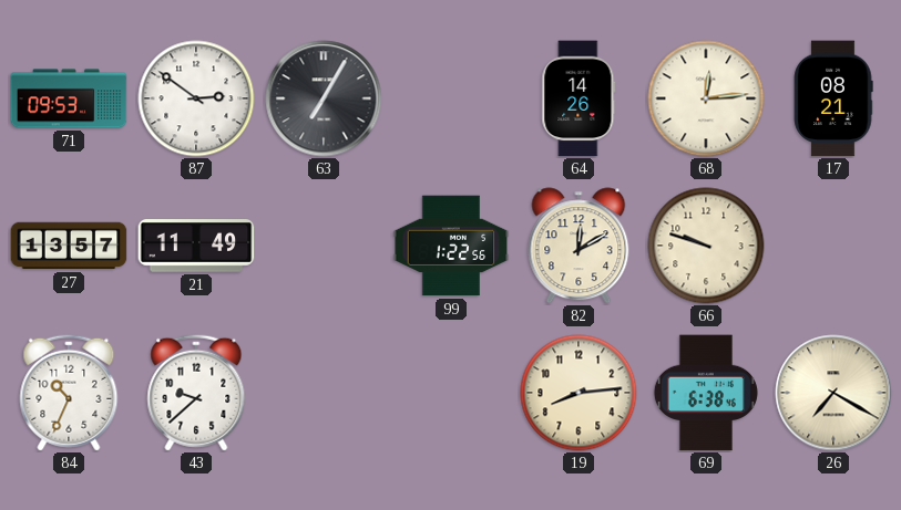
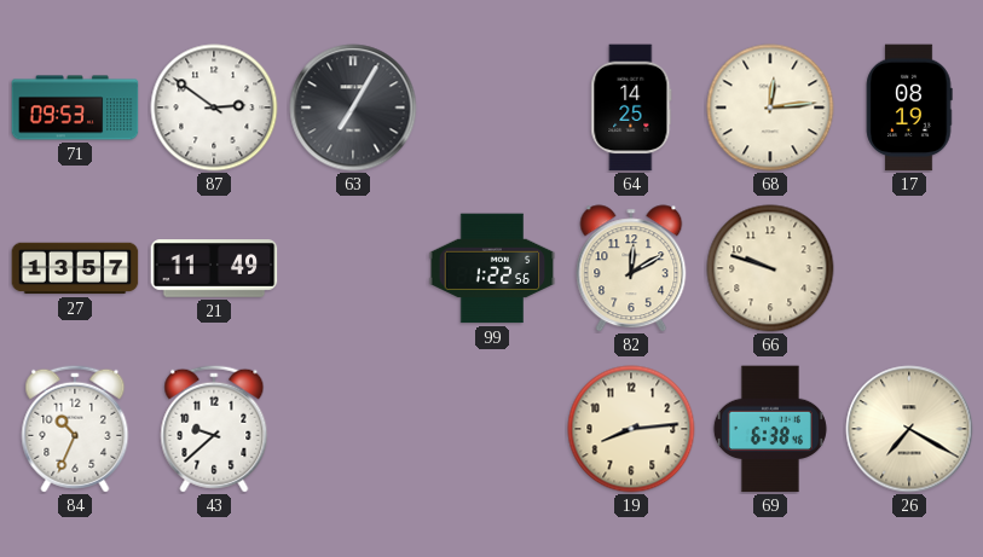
64: 14:26 -> 14:25 (631, 108)
17: 08:21 -> 08:19 (909, 108)
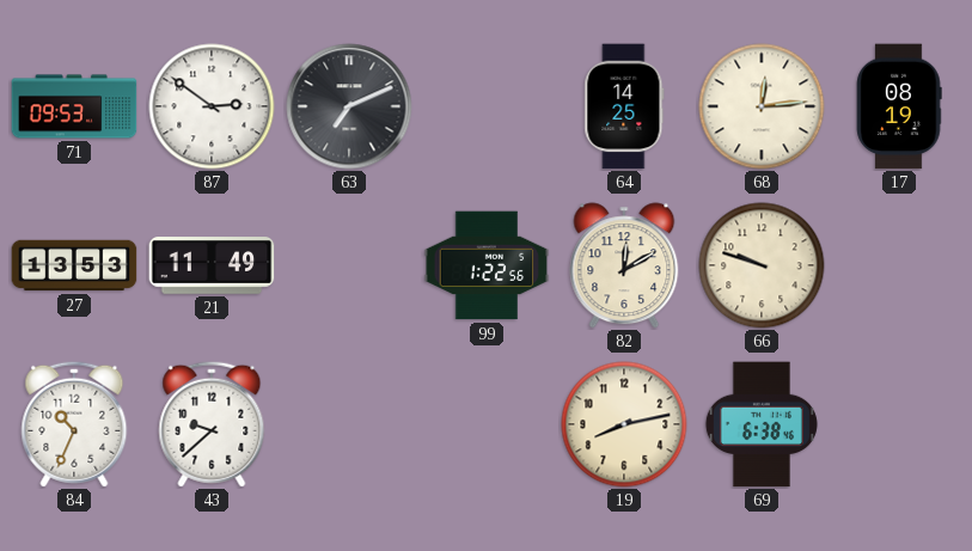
63: 7:05 -> 7:11 (349, 106)
27: 13:57 -> 13:53 (74, 265)
19: 8:14 -> 8:13 (624, 424)
26: 7:20 -> none (909, 429)
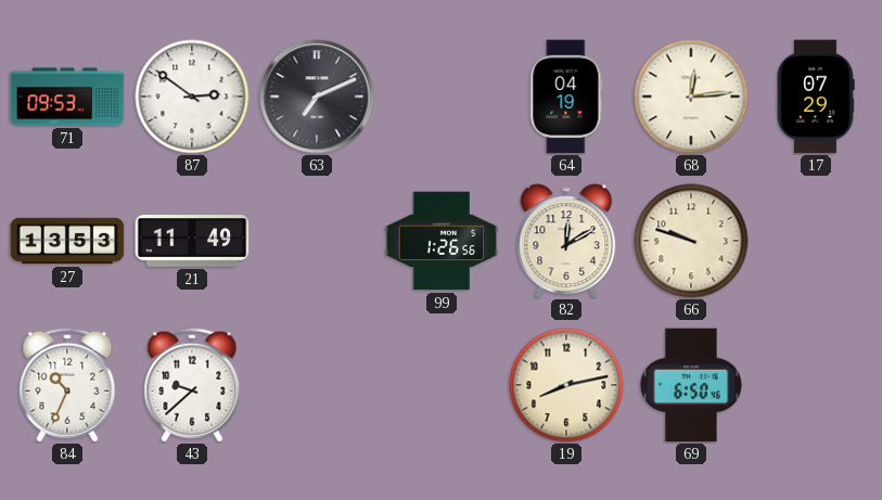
64: 14:25 -> 04:19 (566, 97)
17: 08:19 -> 07:29 (816, 97)
99: 1:22 -> 1:26 (442, 241)
69: 6:38 -> 6:50 (691, 385)
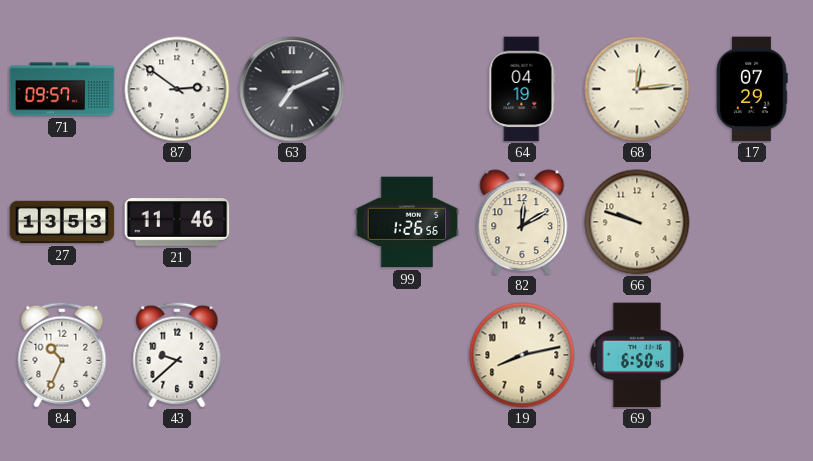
71: 09:53 -> 09:57 (62, 89)
21: 11:49 -> 11:46 (177, 222)
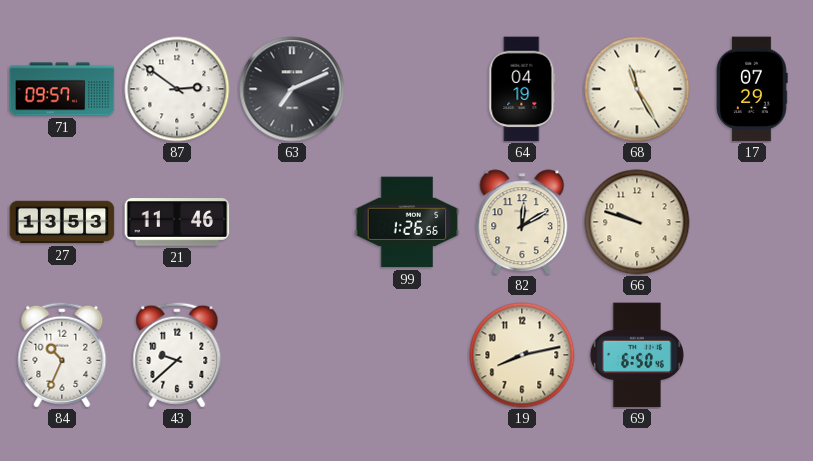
68: 12:14 -> 11:25 (637, 89)
